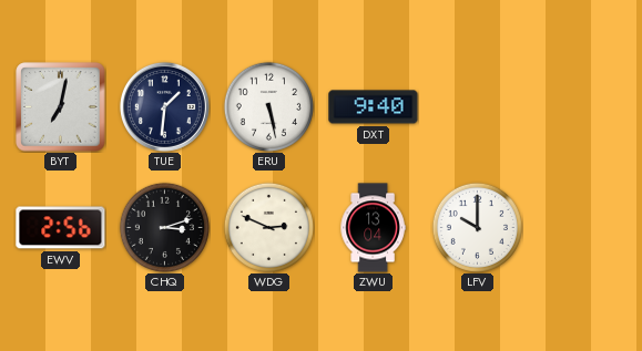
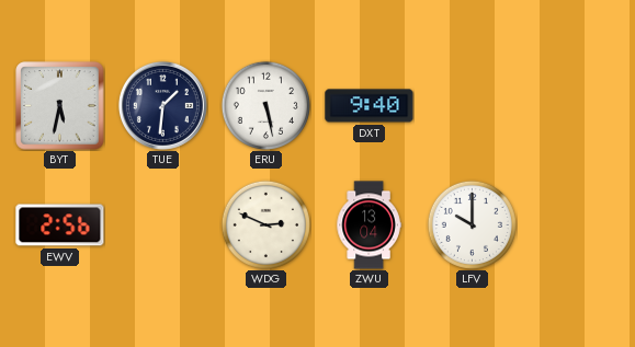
BYT: 7:02 -> 5:32 (60, 106)
CHQ: 3:12 -> none (164, 227)
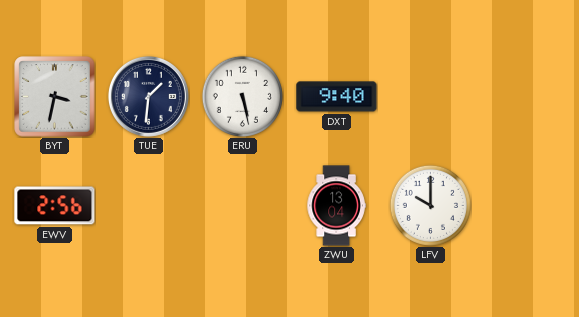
BYT: 5:32 -> 3:32 (55, 97)
WDG: 2:49 -> none (265, 224)
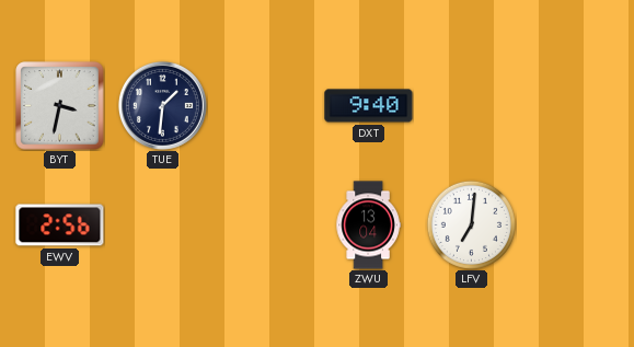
ERU: 5:28 -> none (242, 96)
LFV: 10:00 -> 7:01 (471, 224)
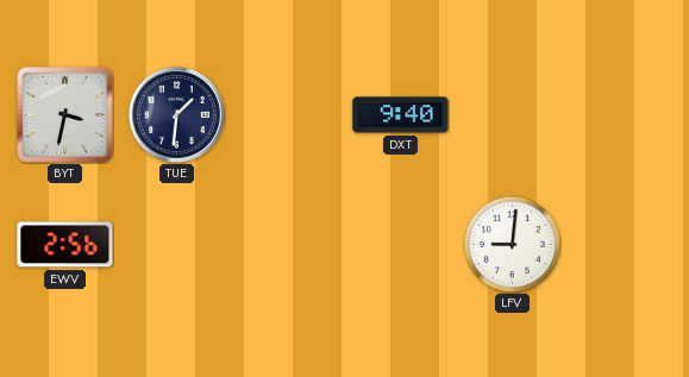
ZWU: 13:04 -> none (368, 225)
LFV: 7:01 -> 9:01 (512, 244)
